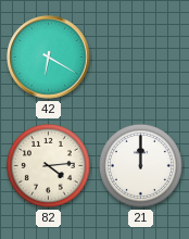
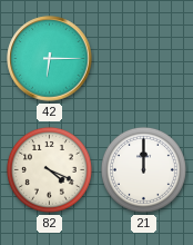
42: 6:20 -> 6:15 (50, 59)
82: 4:14 -> 4:19 (49, 169)
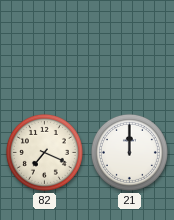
42: 6:15 -> none (50, 59)
82: 4:19 -> 7:19 (44, 152)
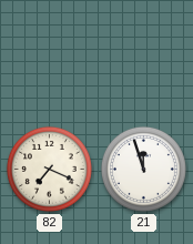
21: 12:00 -> 11:57 (143, 169)
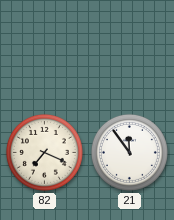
21: 11:57 -> 11:54 (129, 152)
